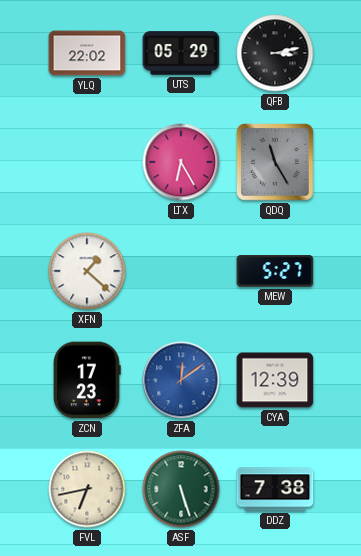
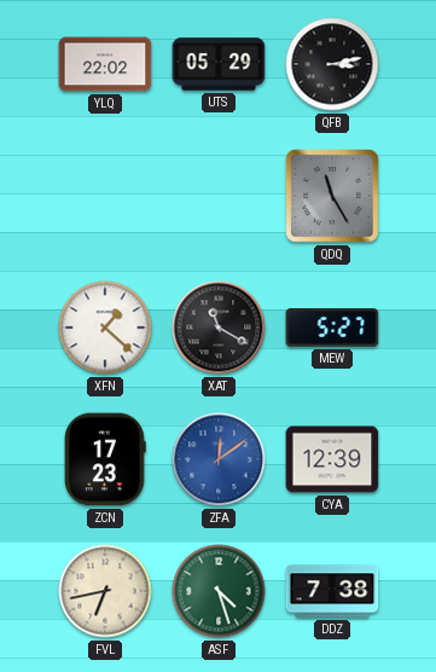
LTX: 6:25 -> none (181, 162)
XAT: none -> 11:20 (219, 328)
ASF: 5:27 -> 4:27 (219, 591)
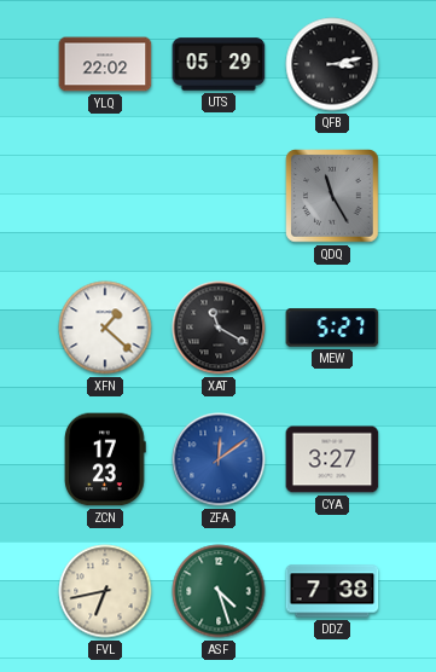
CYA: 12:39 -> 3:27 (332, 459)
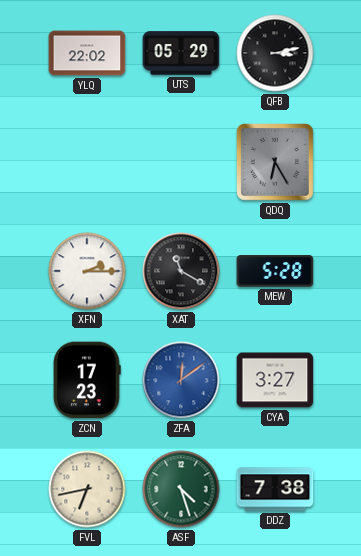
QDQ: 11:25 -> 6:25 (275, 162)
XFN: 1:22 -> 2:15 (87, 271)
MEW: 5:27 -> 5:28 (275, 271)
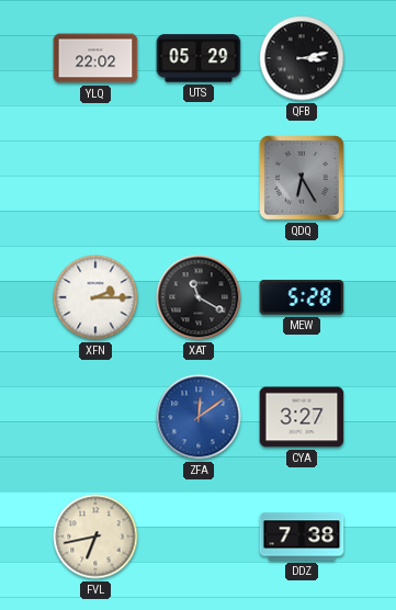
ZCN: 17:23 -> none (87, 380)
ASF: 4:27 -> none (181, 489)
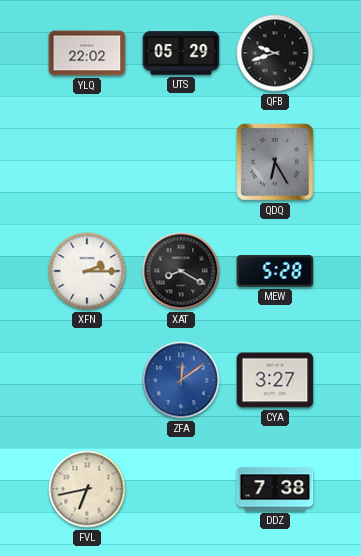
QFB: 3:13 -> 9:42 (275, 53)
XAT: 11:20 -> 8:20 (181, 271)
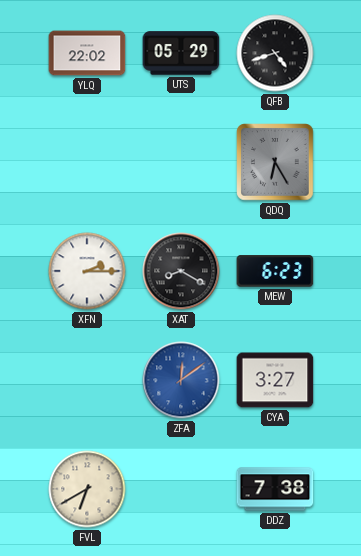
QFB: 9:42 -> 4:42 (275, 53)
MEW: 5:28 -> 6:23 (275, 271)
FVL: 6:43 -> 6:40 (87, 489)
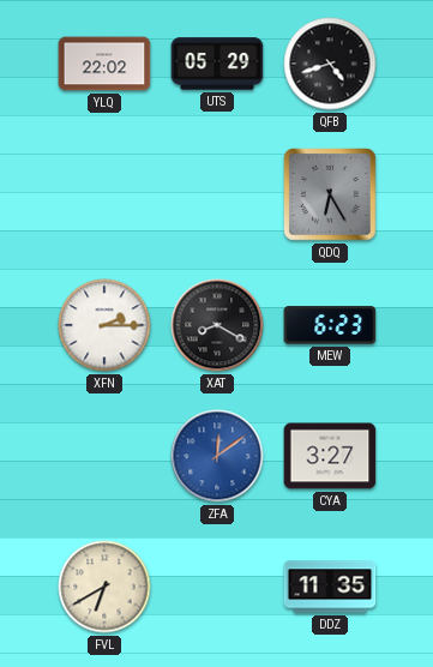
DDZ: 7:38 -> 11:35 (330, 587)
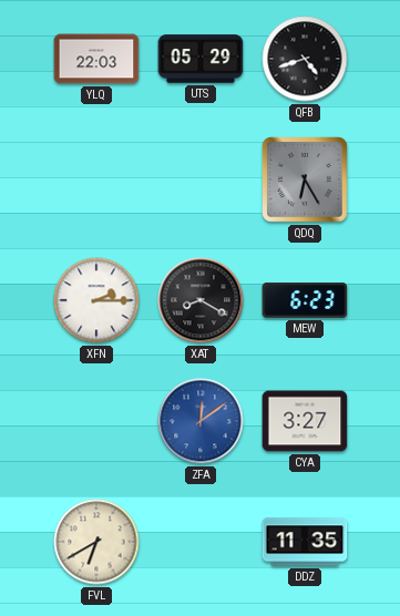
YLQ: 22:02 -> 22:03 (96, 59)
